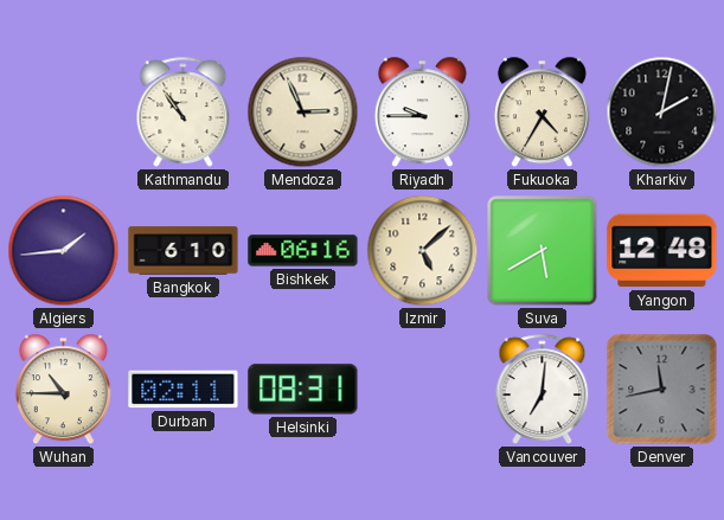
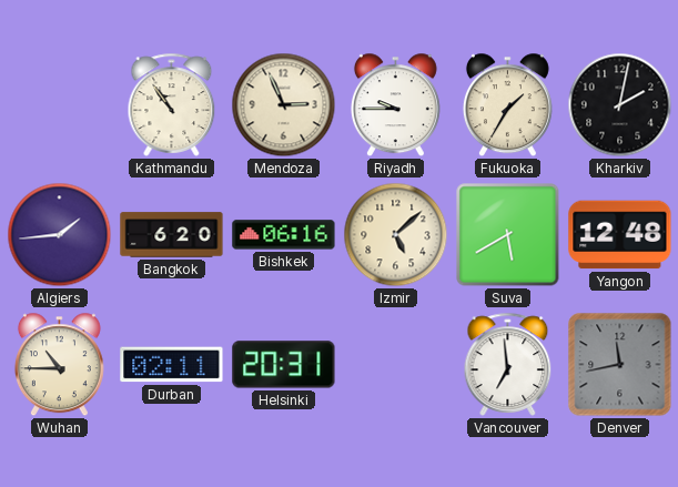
Fukuoka: 4:35 -> 1:35 (507, 105)
Bangkok: 6:10 -> 6:20 (172, 235)
Helsinki: 08:31 -> 20:31 (284, 365)
Vancouver: 7:01 -> 6:59 (508, 364)
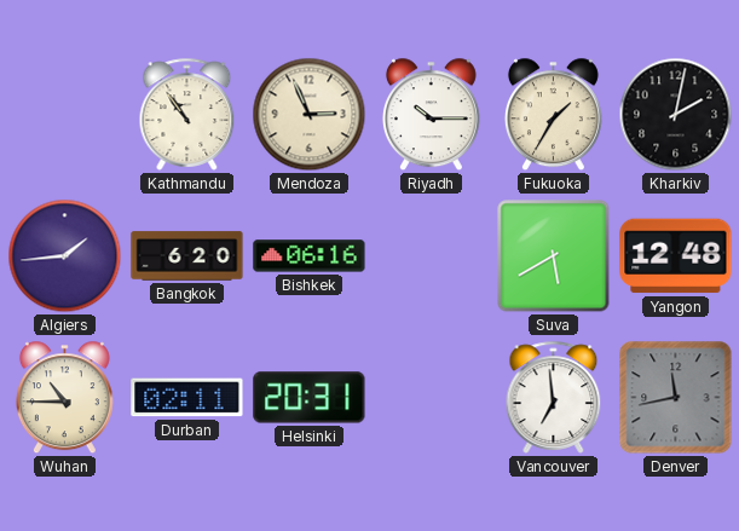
Riyadh: 9:45 -> 10:15 (431, 115)
Izmir: 5:08 -> none (396, 235)
